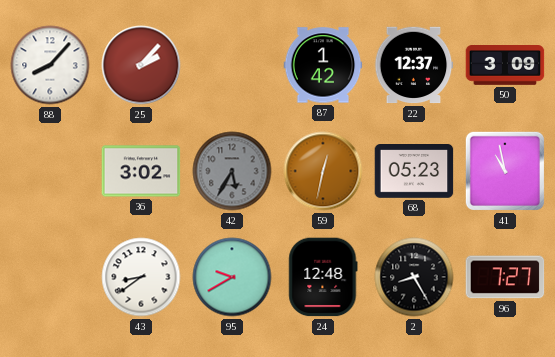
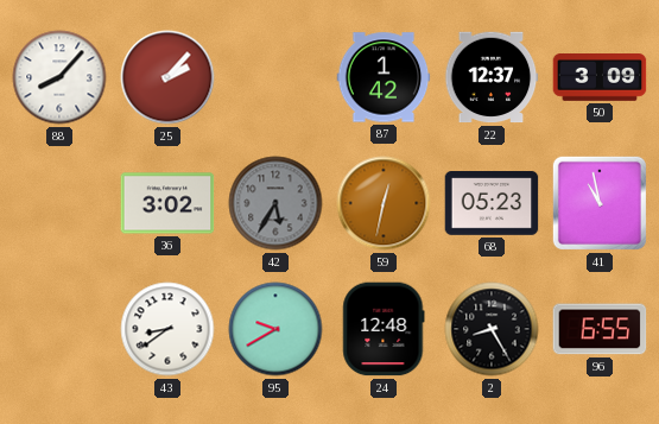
96: 7:27 -> 6:55 (600, 329)
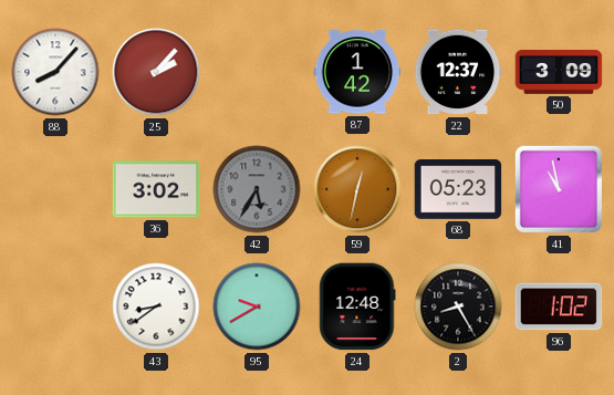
96: 6:55 -> 1:02 (559, 306)
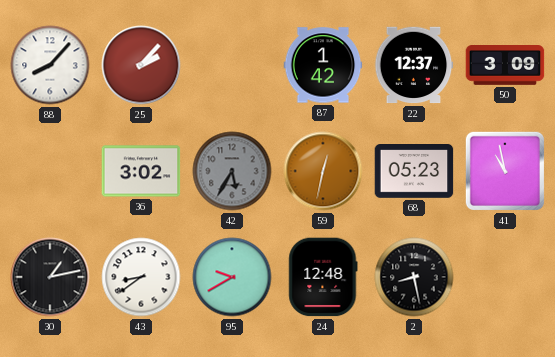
30: none -> 1:13 (50, 277)
2: 8:25 -> 8:28 (414, 277)
96: 1:02 -> none (559, 306)
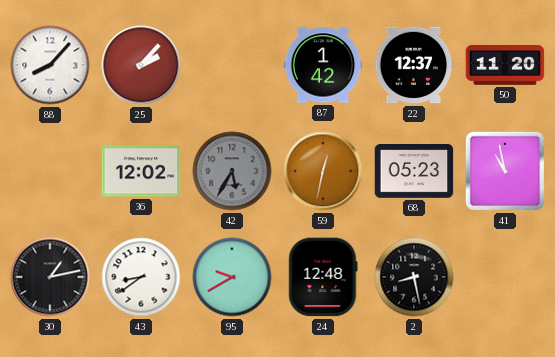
50: 3:09 -> 11:20 (505, 66)
36: 3:02 -> 12:02 (141, 171)
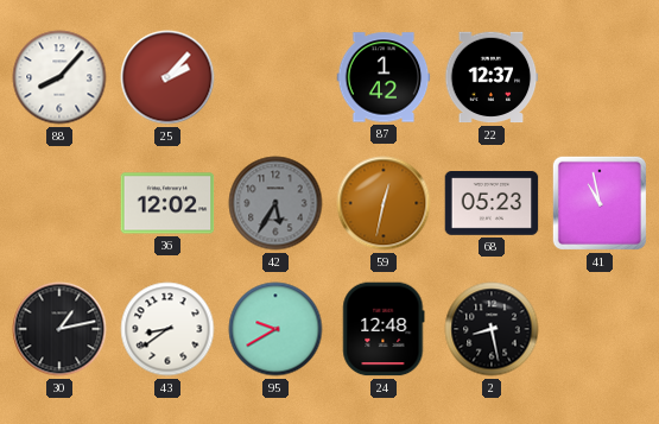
50: 11:20 -> none (505, 66)
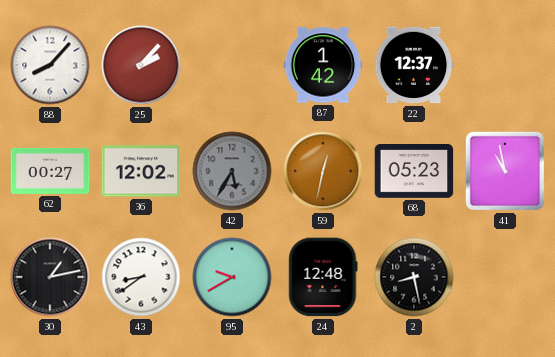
62: none -> 00:27 (50, 171)
